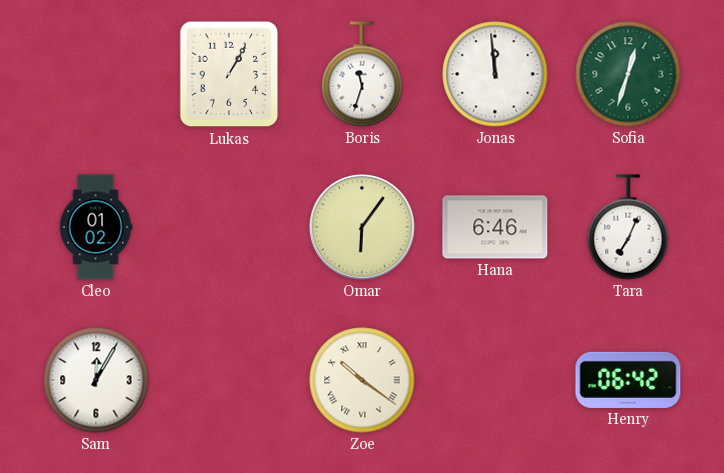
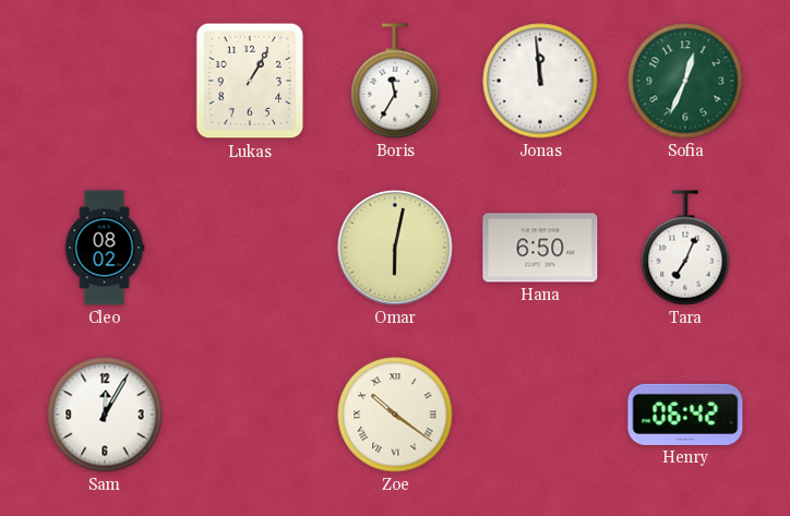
Boris: 11:33 -> 11:35 (395, 81)
Sofia: 12:33 -> 12:34 (685, 81)
Cleo: 01:02 -> 08:02 (105, 248)
Omar: 6:06 -> 6:02 (395, 248)
Hana: 6:46 -> 6:50 (540, 248)
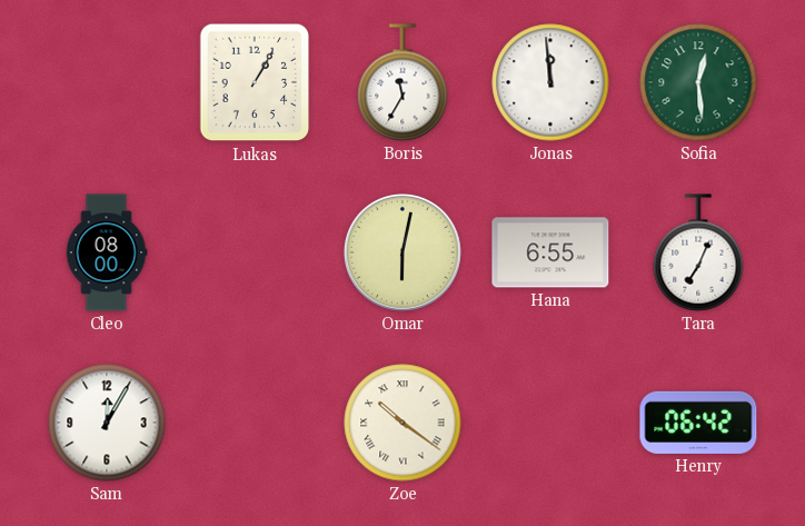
Sofia: 12:34 -> 12:29 (698, 82)
Cleo: 08:02 -> 08:00 (107, 252)
Hana: 6:50 -> 6:55 (550, 252)
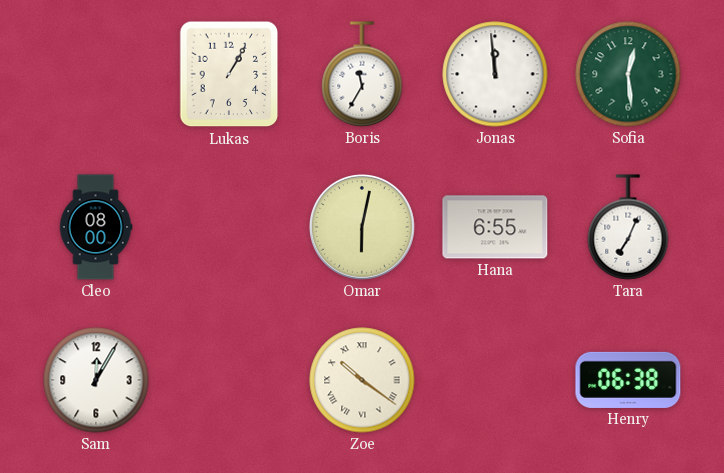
Henry: 06:42 -> 06:38 (628, 380)
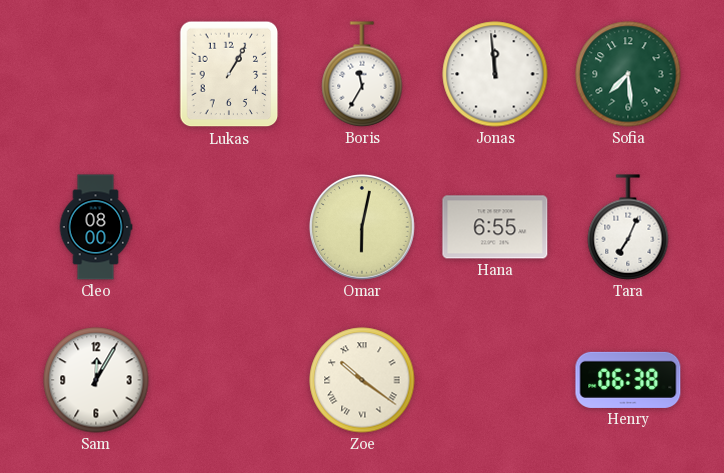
Sofia: 12:29 -> 7:29 (628, 74)
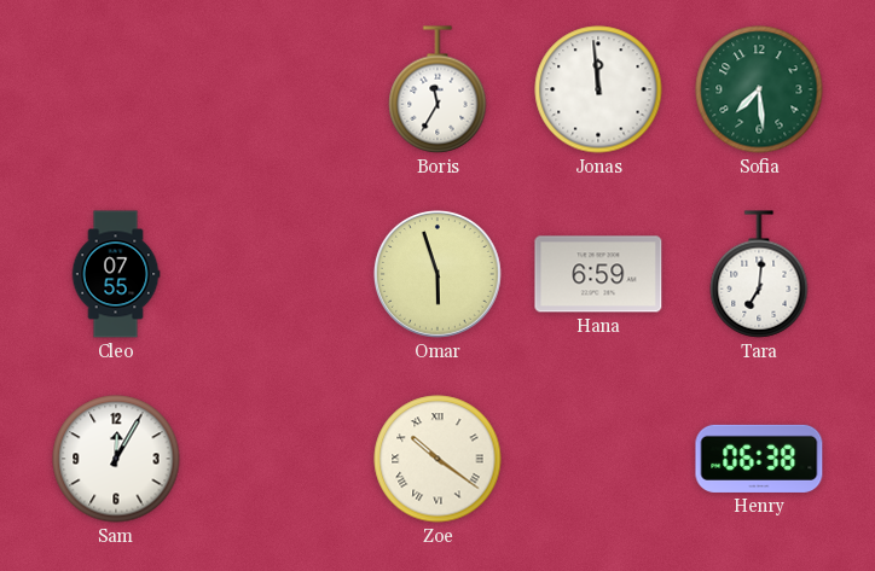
Lukas: 1:05 -> none (229, 74)
Cleo: 08:00 -> 07:55 (116, 274)
Omar: 6:02 -> 5:57 (437, 274)
Hana: 6:55 -> 6:59 (598, 274)
Tara: 7:04 -> 7:01 (759, 274)
